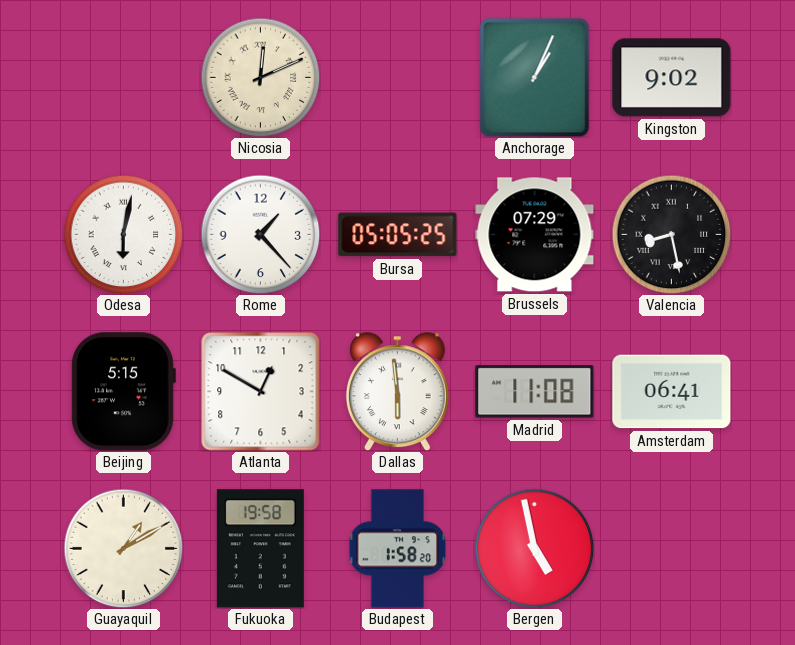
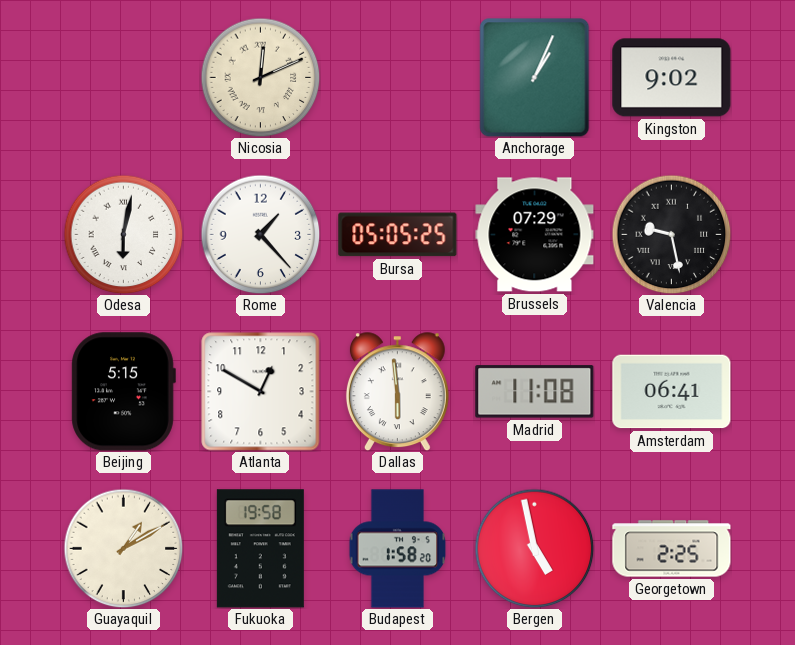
Valencia: 8:28 -> 9:28 (671, 234)
Georgetown: none -> 2:25 (672, 549)
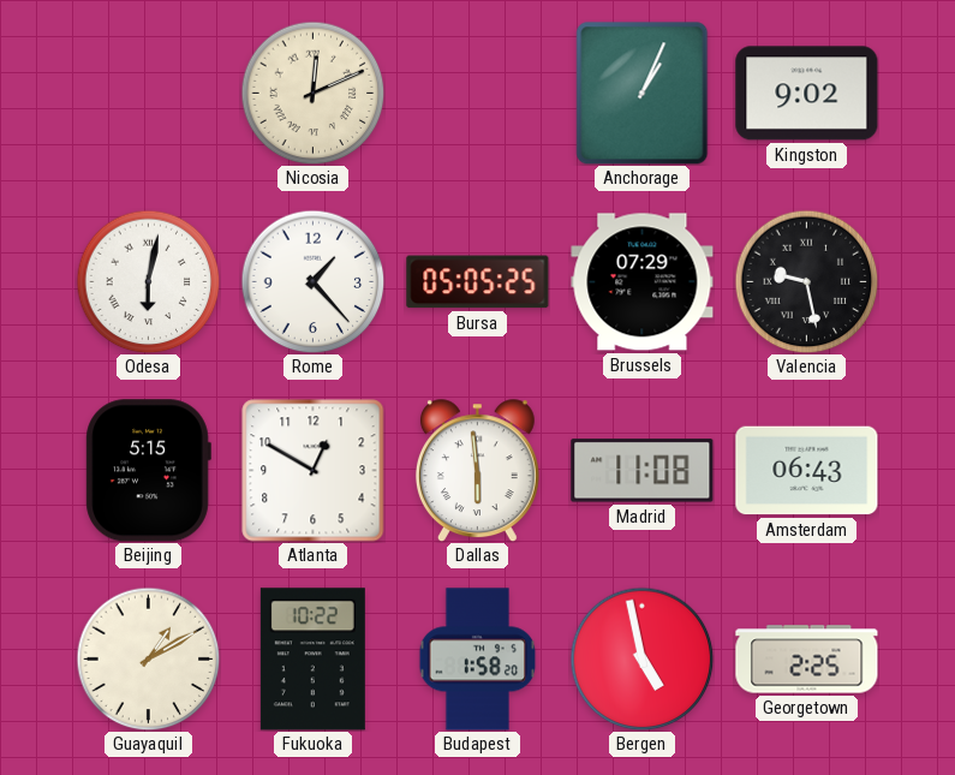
Amsterdam: 06:41 -> 06:43 (807, 471)
Fukuoka: 19:58 -> 10:22 (312, 660)
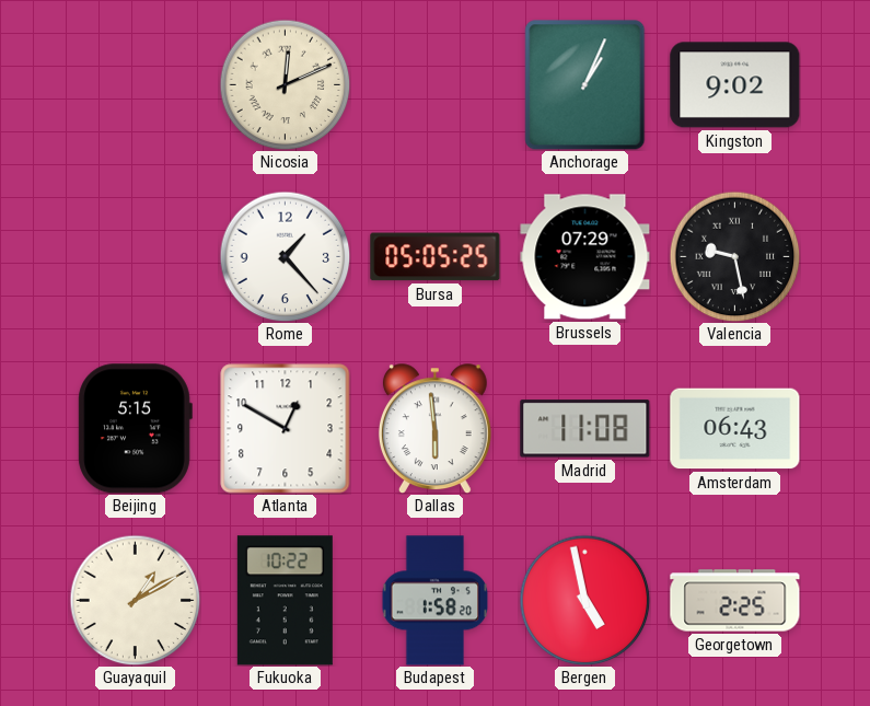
Odesa: 6:02 -> none (148, 281)
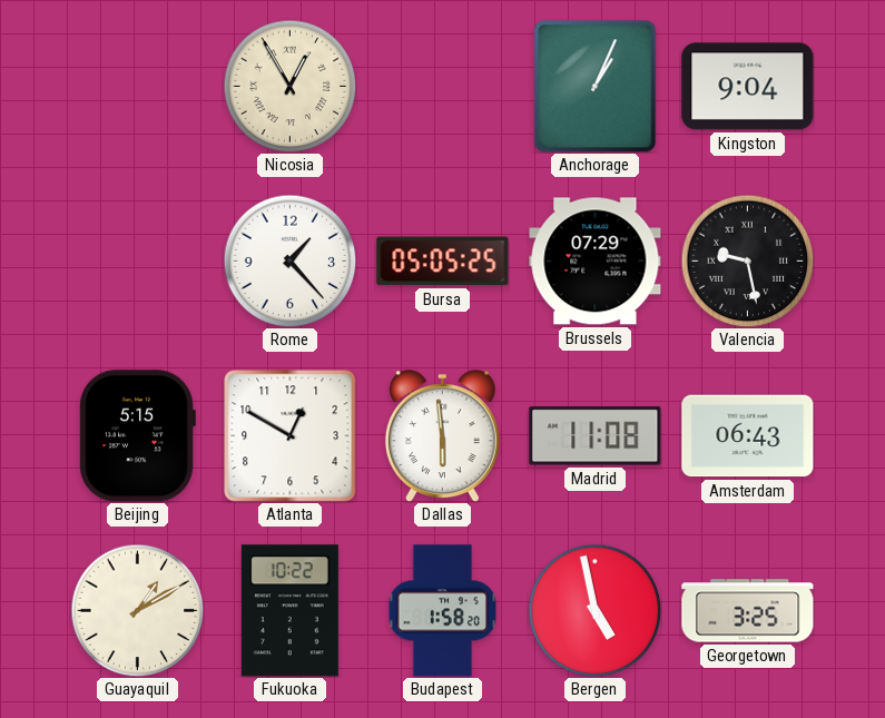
Nicosia: 12:11 -> 12:55 (289, 86)
Kingston: 9:02 -> 9:04 (748, 87)
Georgetown: 2:25 -> 3:25 (748, 611)
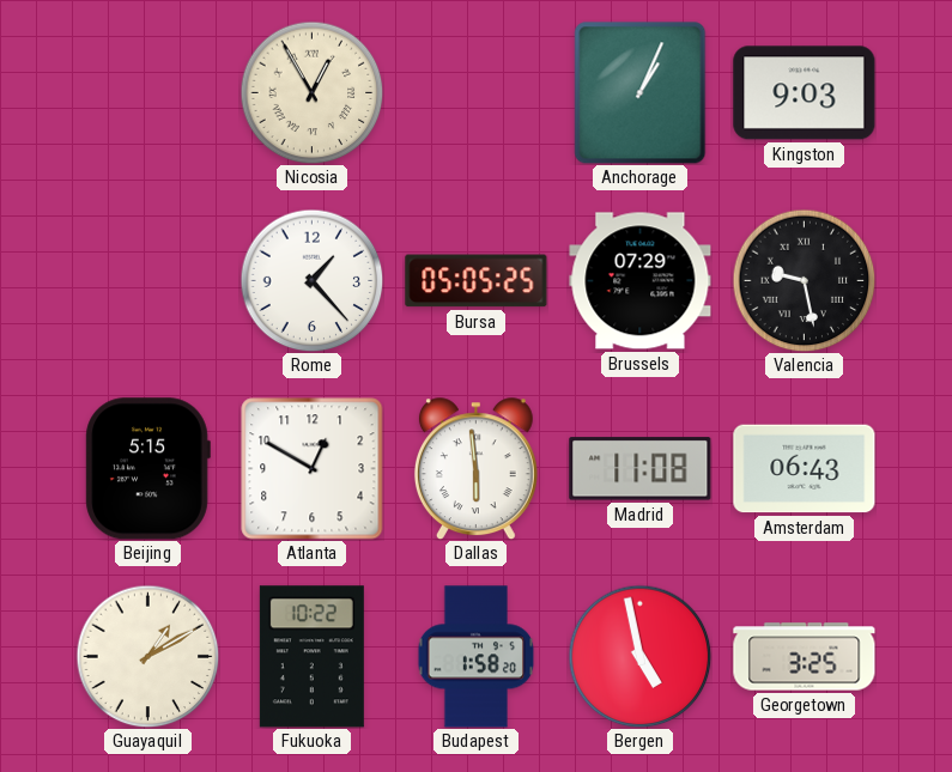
Kingston: 9:04 -> 9:03 (805, 93)
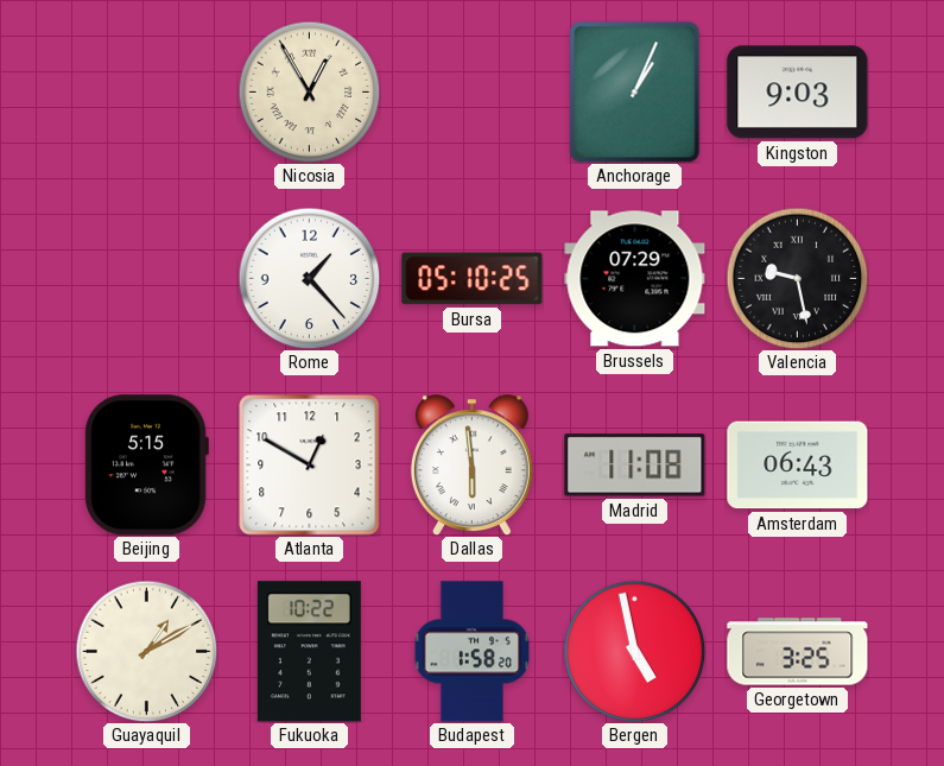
Bursa: 05:05 -> 05:10 (473, 279)
